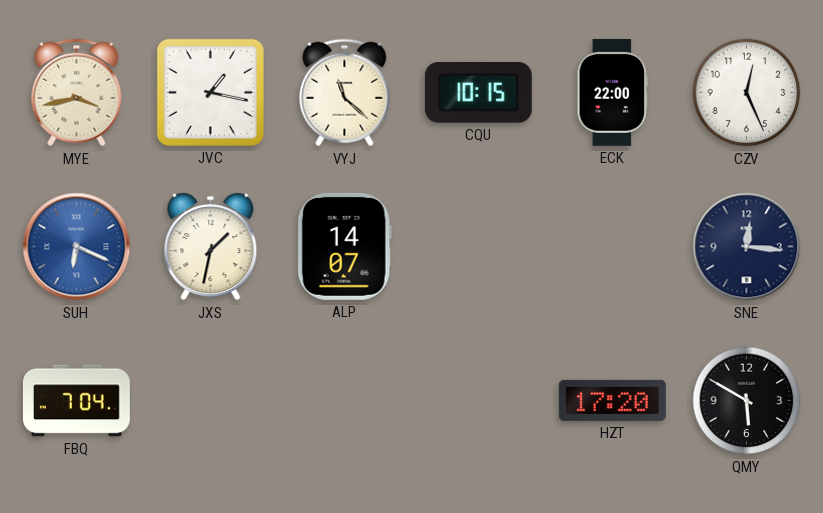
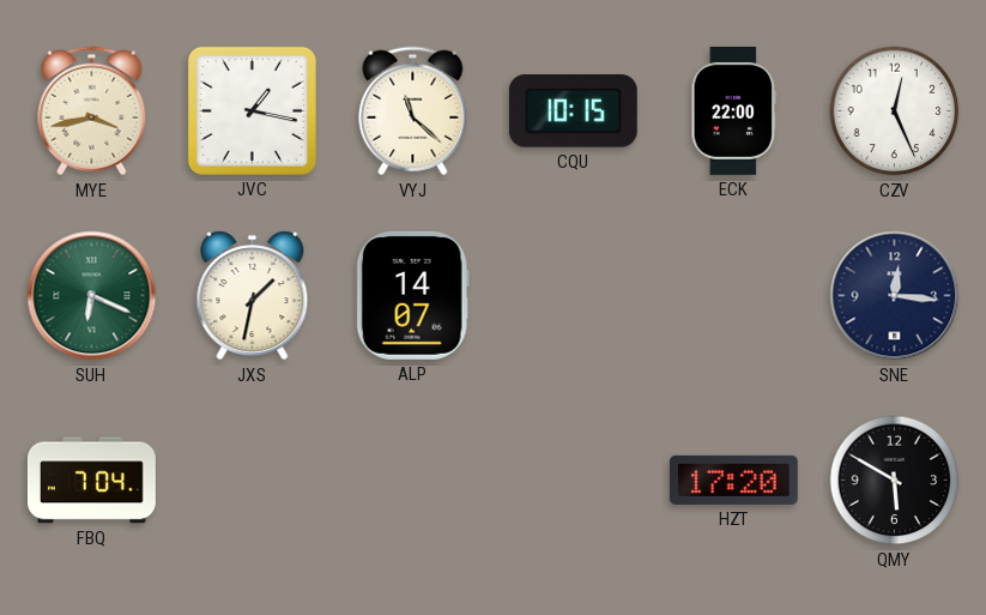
SUH dial: blue -> green (92, 296)
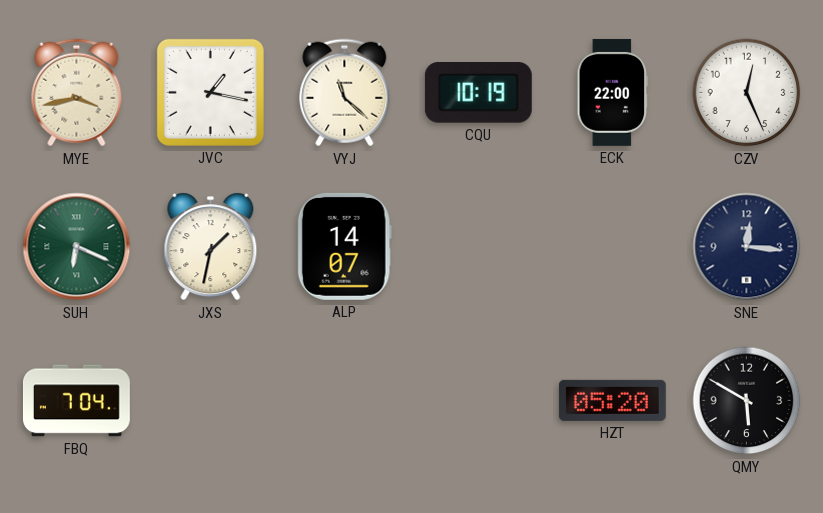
CQU: 10:15 -> 10:19 (478, 93)
HZT: 17:20 -> 05:20 (612, 400)
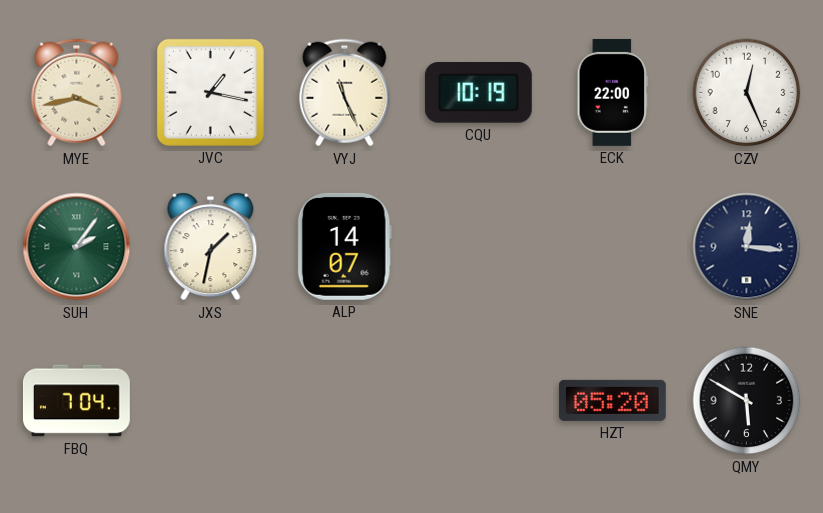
VYJ: 11:22 -> 11:26 (345, 93)
SUH: 6:19 -> 2:06 (77, 247)
